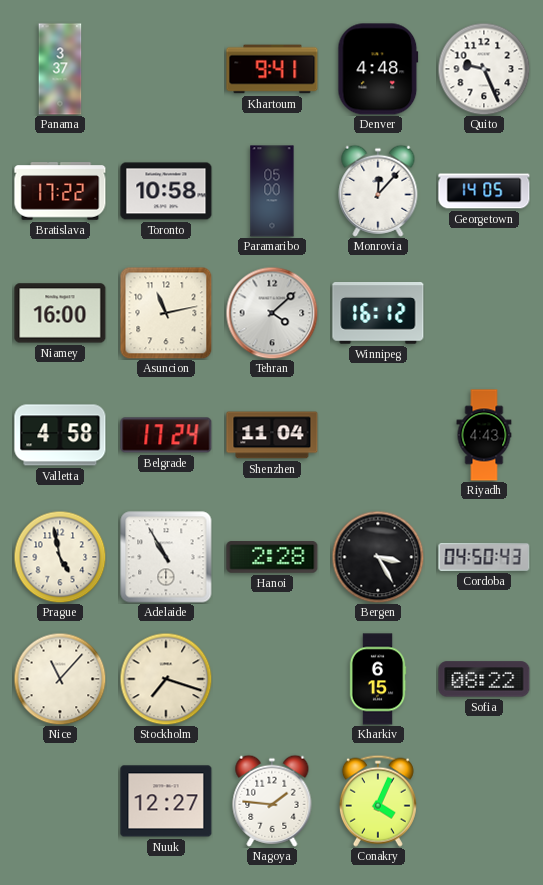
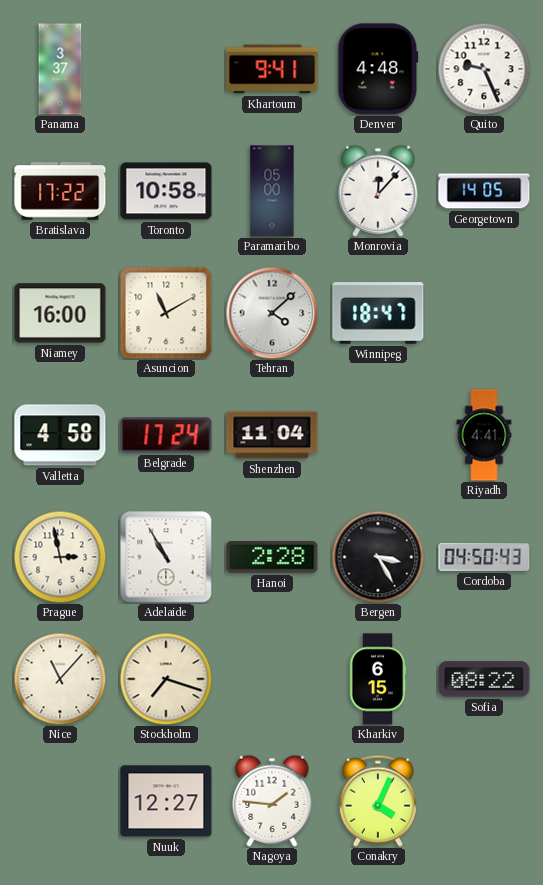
Asuncion: 11:13 -> 11:10 (166, 313)
Winnipeg: 16:12 -> 18:47 (378, 313)
Riyadh: 4:43 -> 4:41 (484, 435)
Prague: 4:58 -> 2:58 (60, 557)
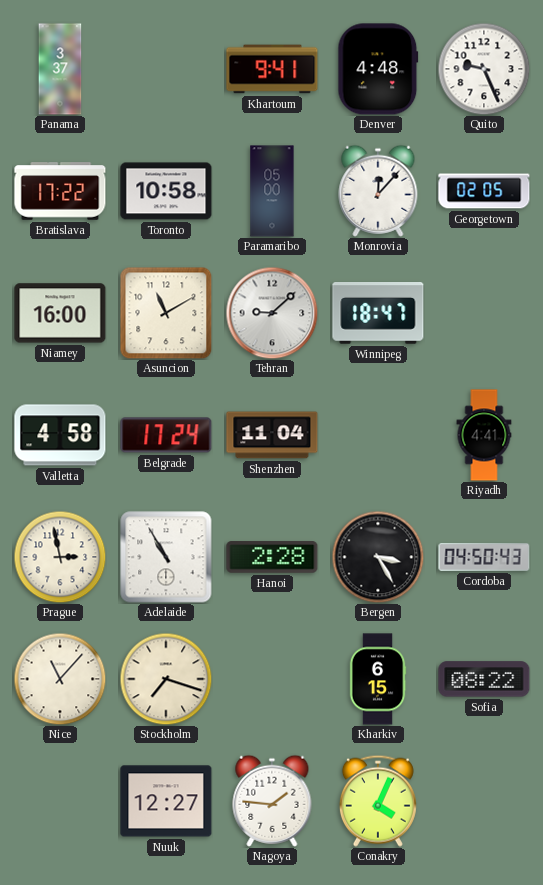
Georgetown: 14:05 -> 02:05 (484, 191)
Tehran: 4:08 -> 9:08 (272, 313)
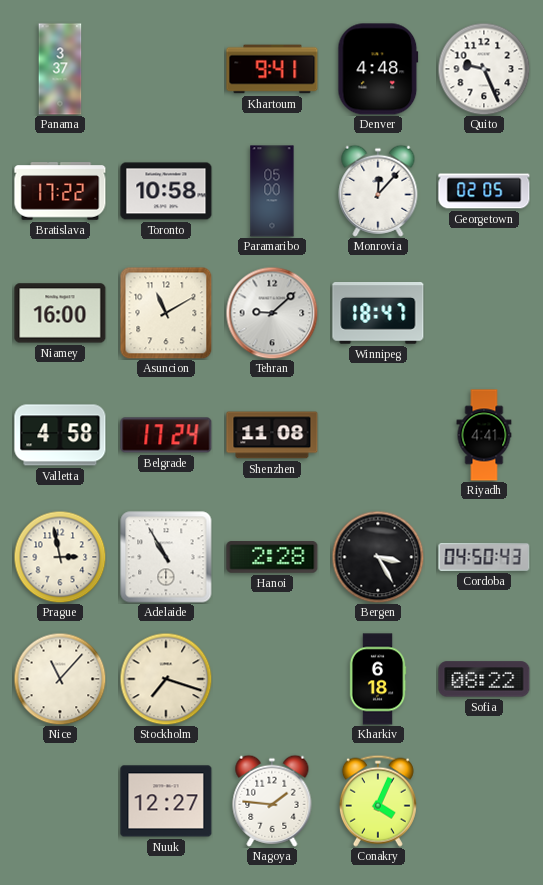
Shenzhen: 11:04 -> 11:08 (272, 435)
Kharkiv: 6:15 -> 6:18 (378, 679)
